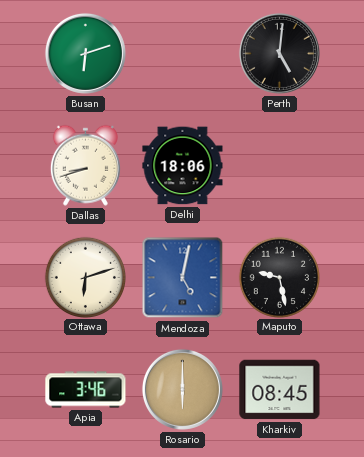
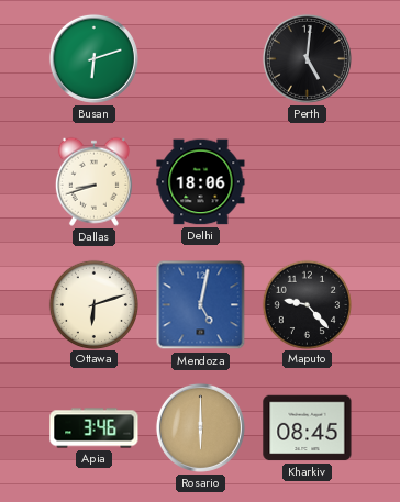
Maputo: 9:28 -> 9:23 (307, 304)
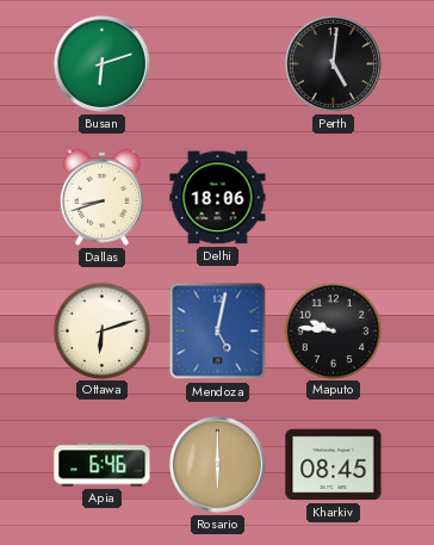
Maputo: 9:23 -> 9:46 (333, 330)
Apia: 3:46 -> 6:46 (103, 465)
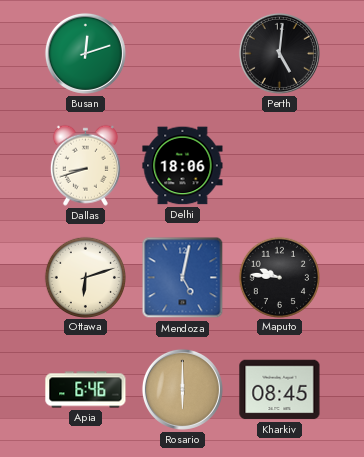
Busan: 6:12 -> 12:12 (85, 53)
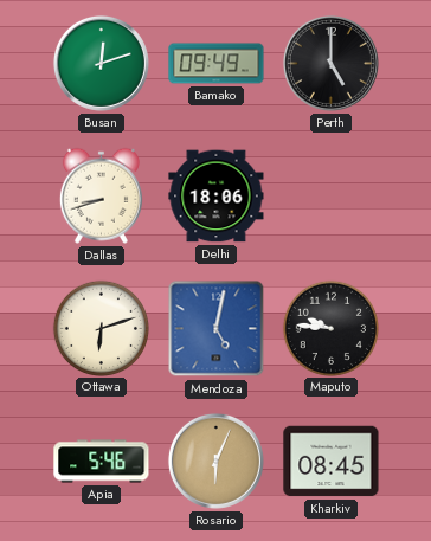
Bamako: none -> 09:49 (217, 64)
Perth: 5:01 -> 5:00 (330, 63)
Apia: 6:46 -> 5:46 (102, 462)
Rosario: 6:00 -> 6:04 (215, 461)
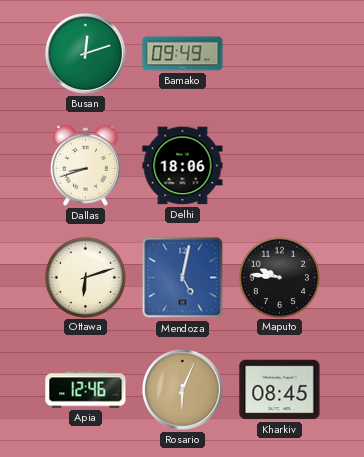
Perth: 5:00 -> none (330, 63)
Apia: 5:46 -> 12:46 (86, 390)
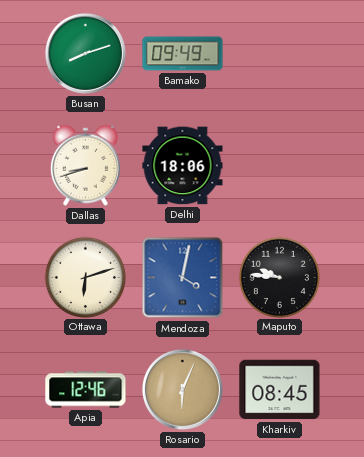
Busan: 12:12 -> 8:12 (85, 53)
Mendoza: 5:02 -> 4:02 (183, 278)
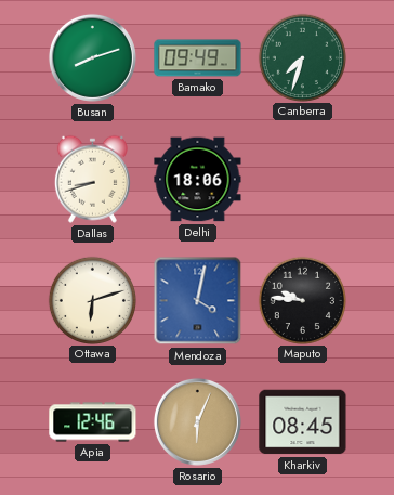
Canberra: none -> 7:33 (302, 57)
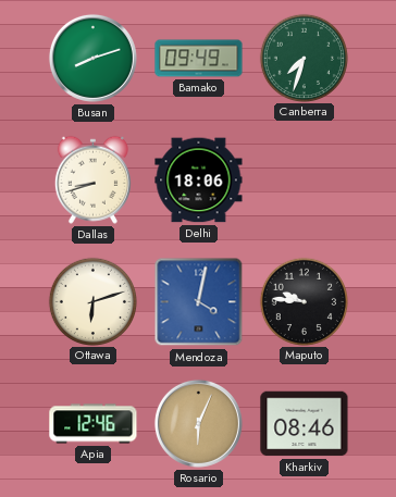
Kharkiv: 08:45 -> 08:46 (305, 424)
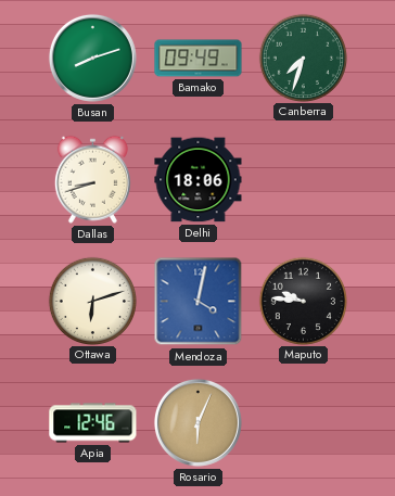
Kharkiv: 08:46 -> none (305, 424)
